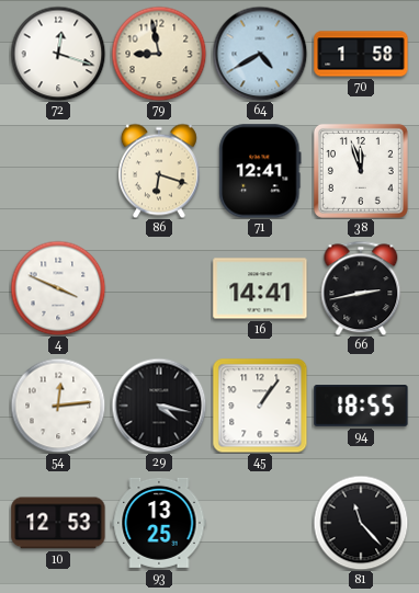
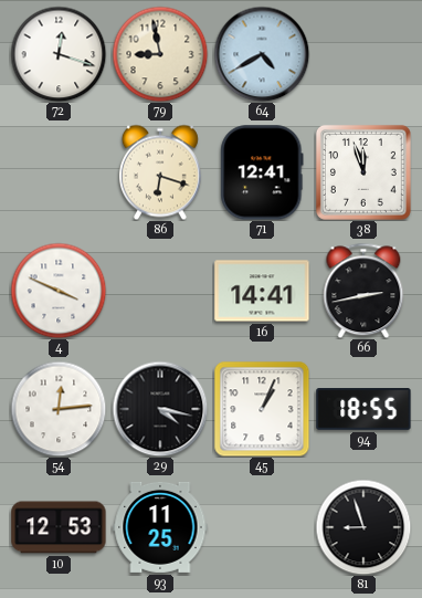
70: 1:58 -> none (361, 54)
45: 1:06 -> 1:04 (262, 409)
93: 13:25 -> 11:25 (160, 527)
81: 11:23 -> 8:57 (363, 527)
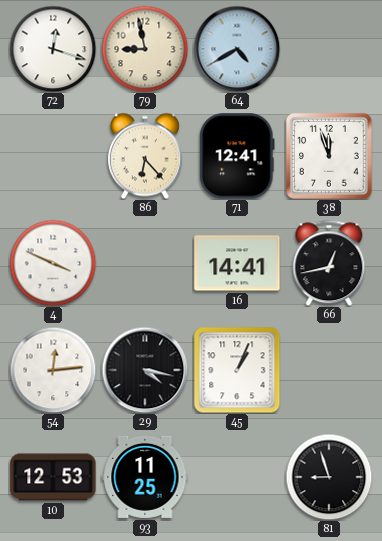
86: 6:18 -> 6:23 (145, 156)
66: 2:43 -> 12:43 (329, 263)
94: 18:55 -> none (363, 409)
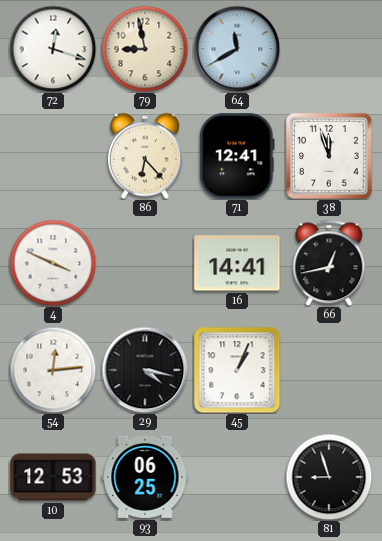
64: 4:40 -> 11:40 (237, 49)
93: 11:25 -> 06:25 (145, 477)
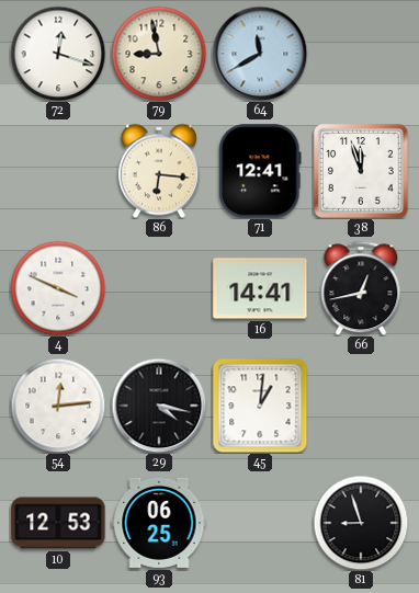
86: 6:23 -> 6:16 (159, 171)
45: 1:04 -> 1:01 (260, 406)
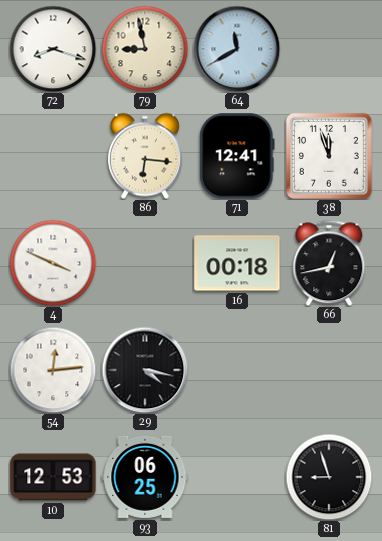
72: 12:18 -> 8:18 (53, 49)
16: 14:41 -> 00:18 (237, 263)
45: 1:01 -> none (260, 406)
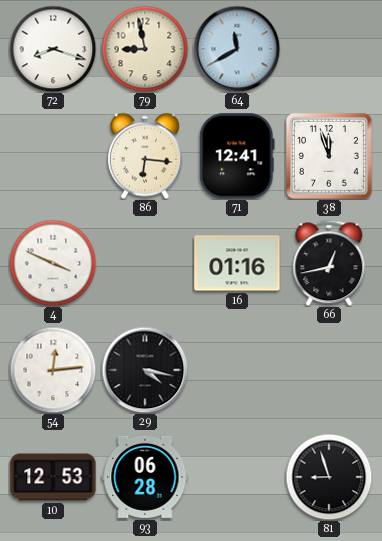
16: 00:18 -> 01:16 (237, 263)
93: 06:25 -> 06:28 (145, 477)
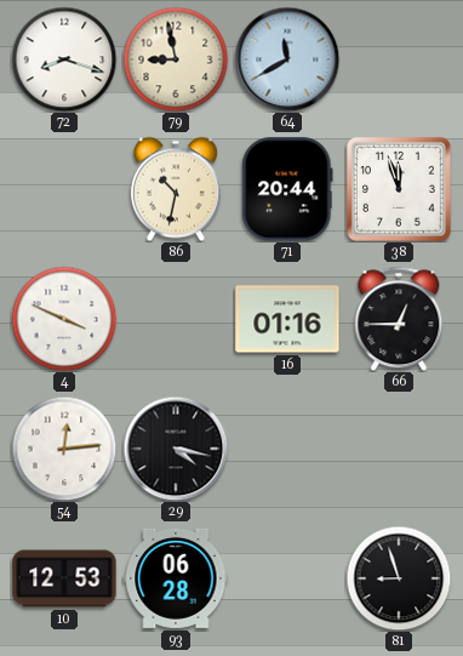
86: 6:16 -> 10:32 (176, 189)
71: 12:41 -> 20:44 (287, 189)
66: 12:43 -> 12:45 (399, 319)
